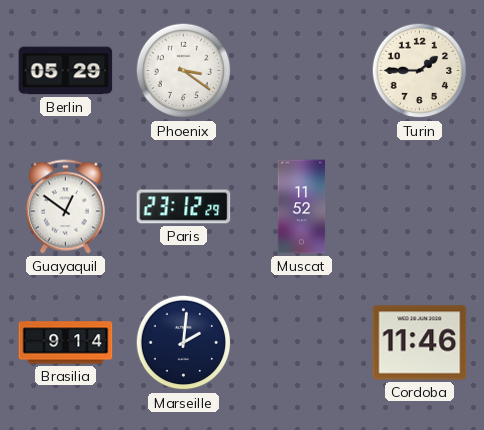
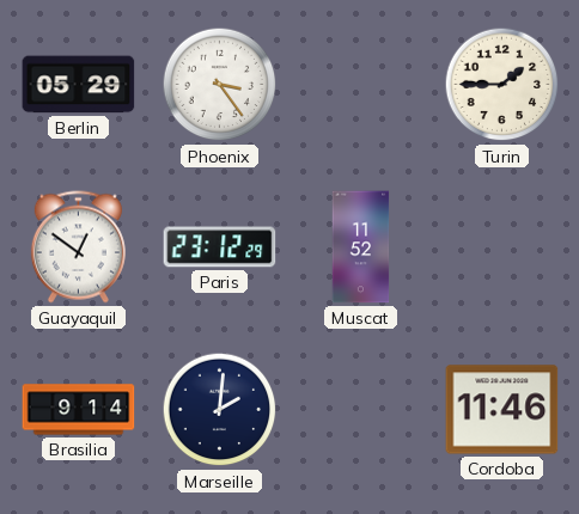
Phoenix: 3:21 -> 3:24 (220, 85)
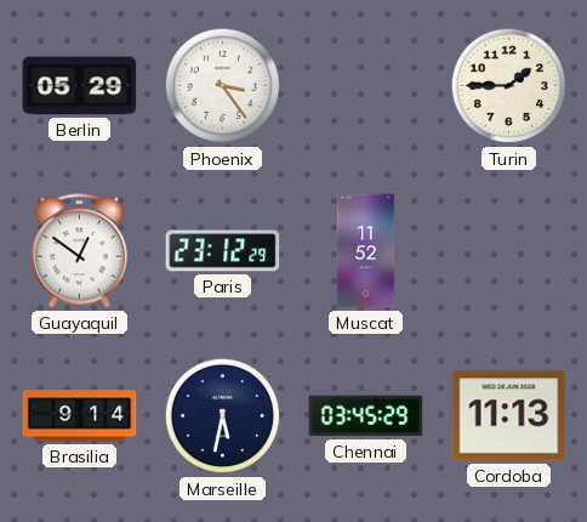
Marseille: 2:01 -> 5:32 (223, 416)
Chennai: none -> 03:45 (366, 416)
Cordoba: 11:46 -> 11:13 (509, 416)
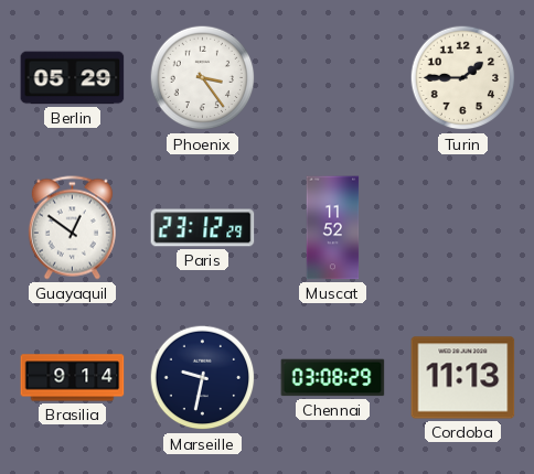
Marseille: 5:32 -> 9:32 (203, 378)
Chennai: 03:45 -> 03:08 (333, 378)
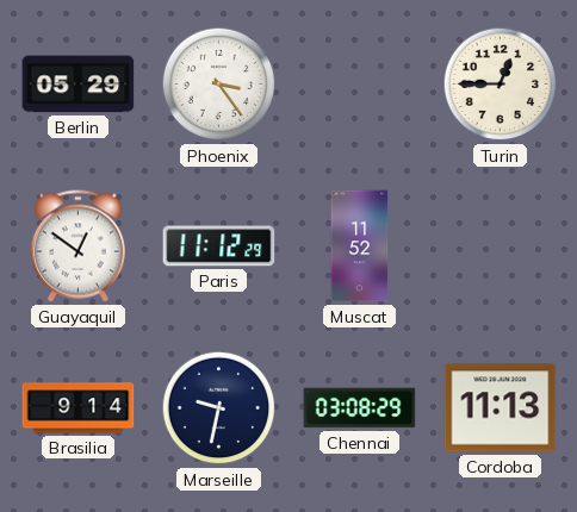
Turin: 1:45 -> 12:45 (501, 85)
Paris: 23:12 -> 11:12 (219, 246)
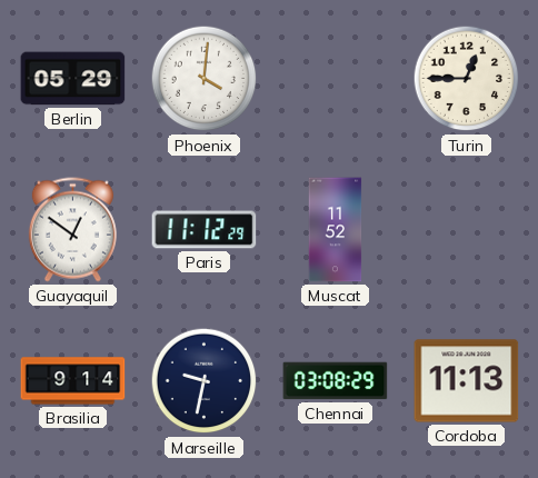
Phoenix: 3:24 -> 4:01 (205, 79)
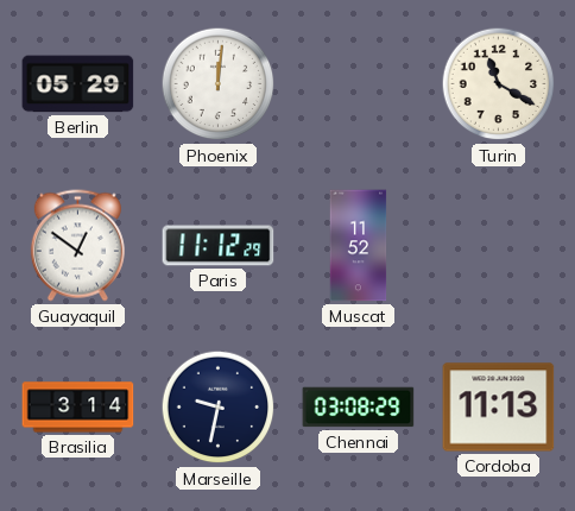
Phoenix: 4:01 -> 12:01 (219, 84)
Turin: 12:45 -> 11:20 (499, 84)
Brasilia: 9:14 -> 3:14 (78, 408)
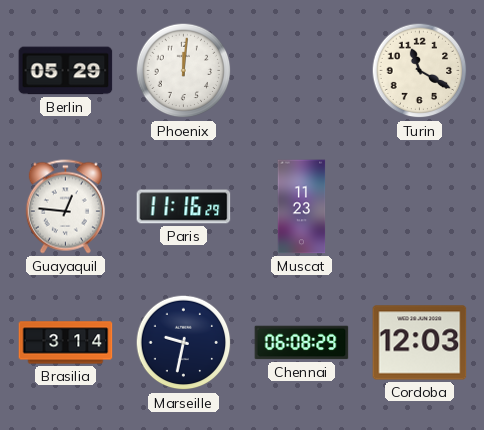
Guayaquil: 12:51 -> 12:46 (65, 207)
Paris: 11:12 -> 11:16 (184, 207)
Muscat: 11:52 -> 11:23 (302, 207)
Chennai: 03:08 -> 06:08 (302, 343)
Cordoba: 11:13 -> 12:03 (420, 343)
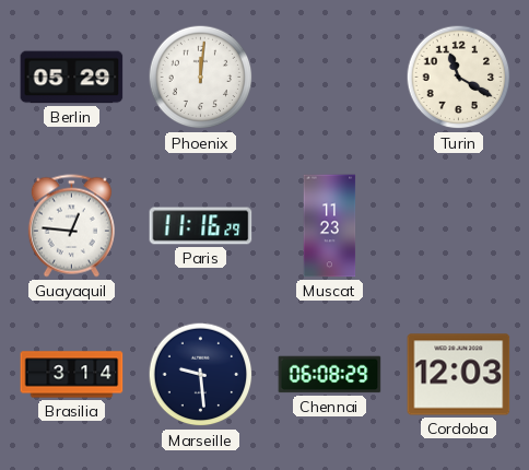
Marseille: 9:32 -> 9:29 (201, 375)
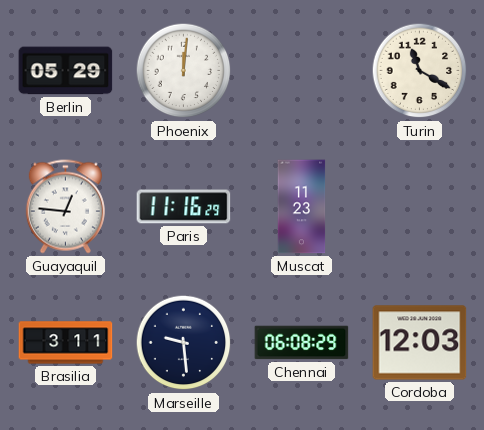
Brasilia: 3:14 -> 3:11 (66, 343)
